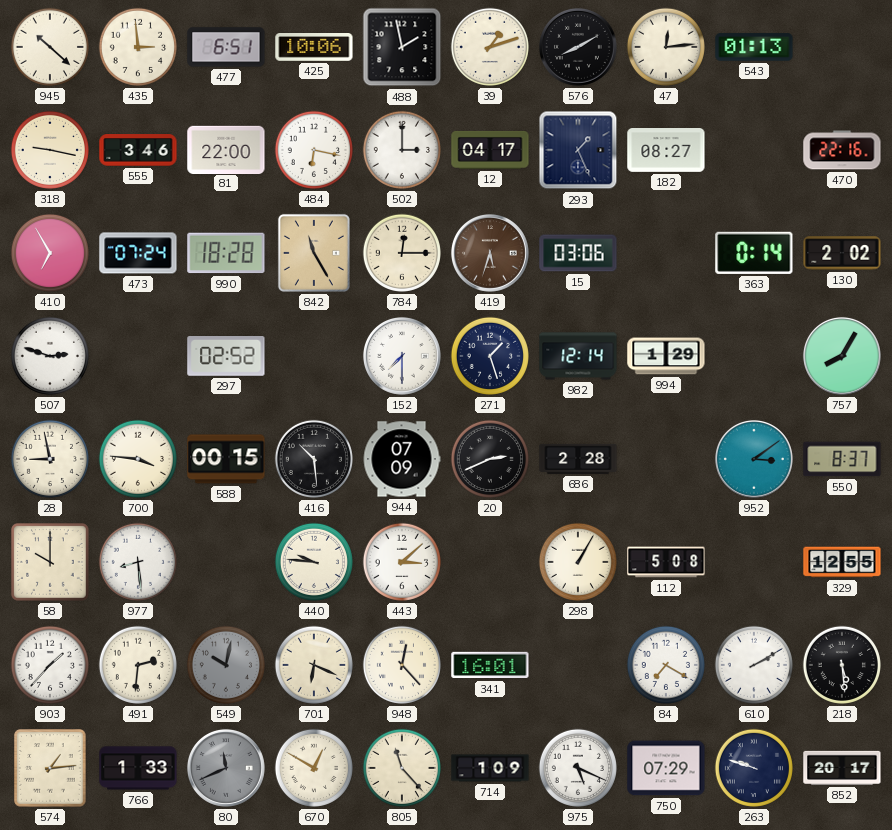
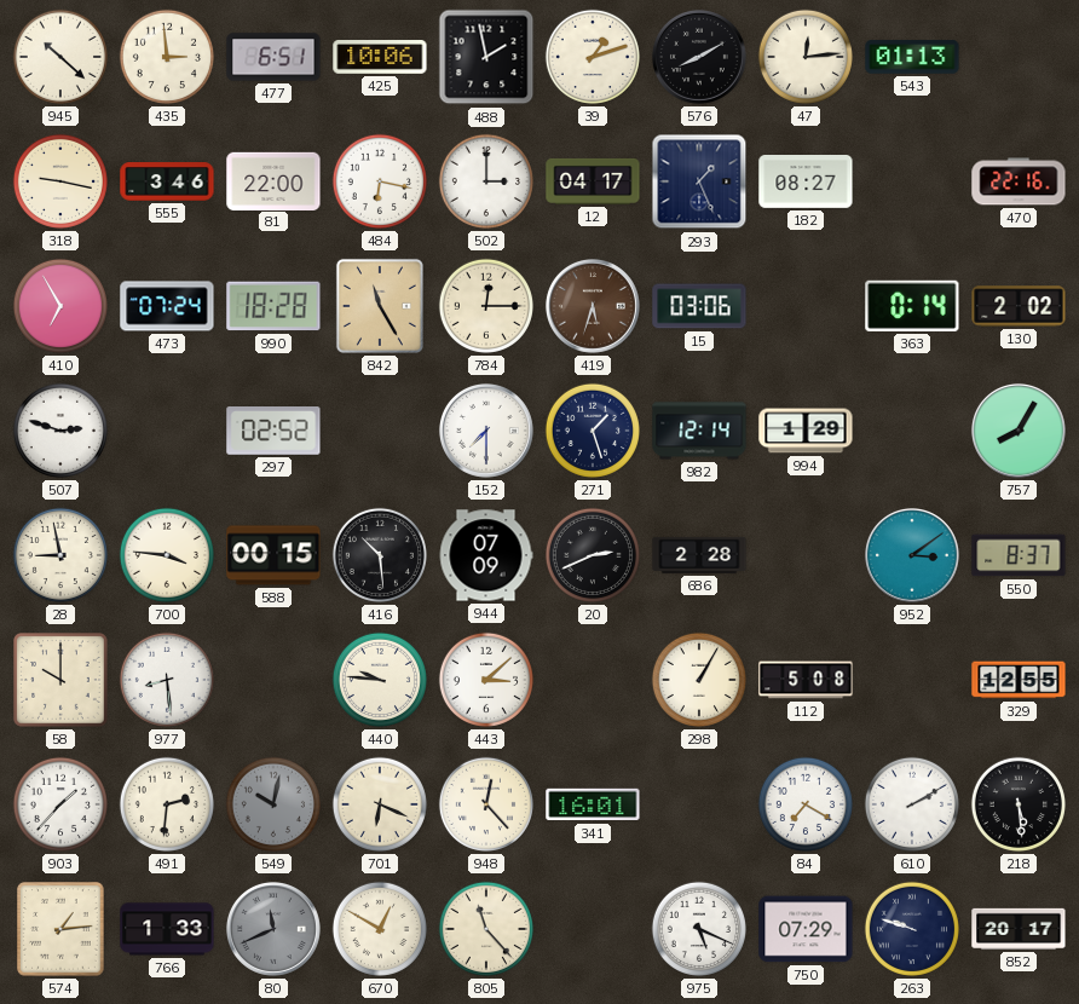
714: 1:09 -> none (490, 768)
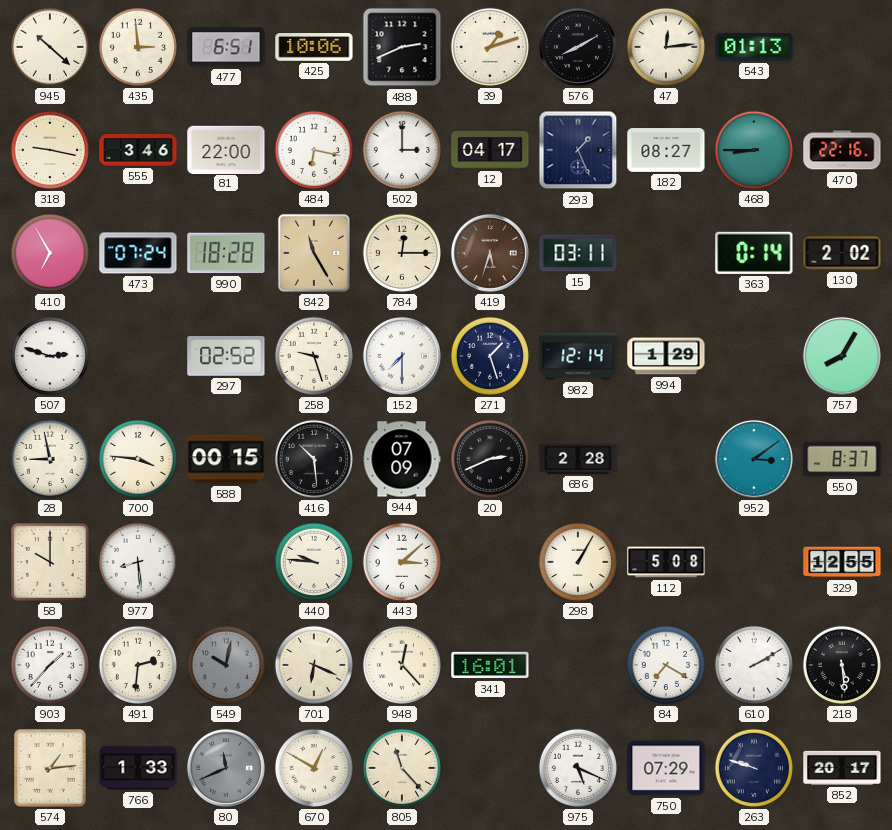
488: 1:58 -> 2:41 (402, 47)
468: none -> 8:45 (754, 150)
15: 03:06 -> 03:11 (578, 253)
258: none -> 9:27 (314, 356)
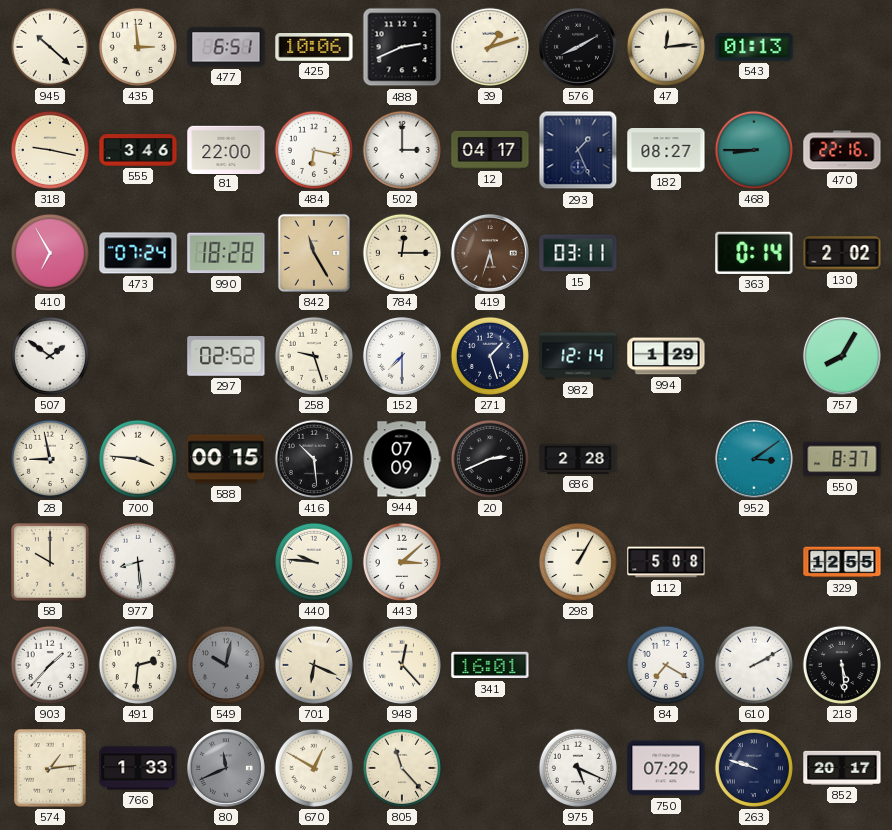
507: 2:48 -> 1:51 (50, 356)
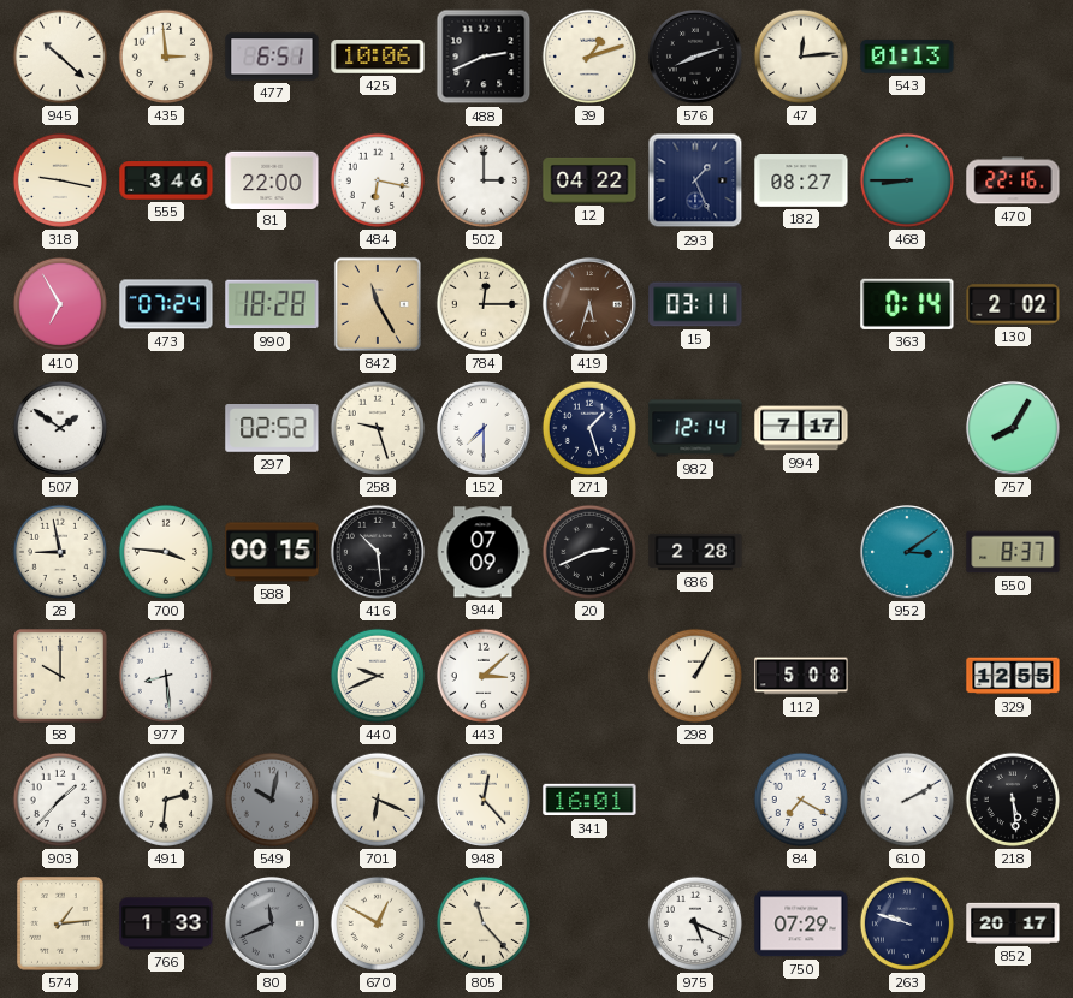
576: 8:10 -> 8:12 (695, 57)
12: 04:17 -> 04:22 (589, 180)
994: 1:29 -> 7:17 (801, 428)
440: 9:46 -> 9:41 (378, 676)
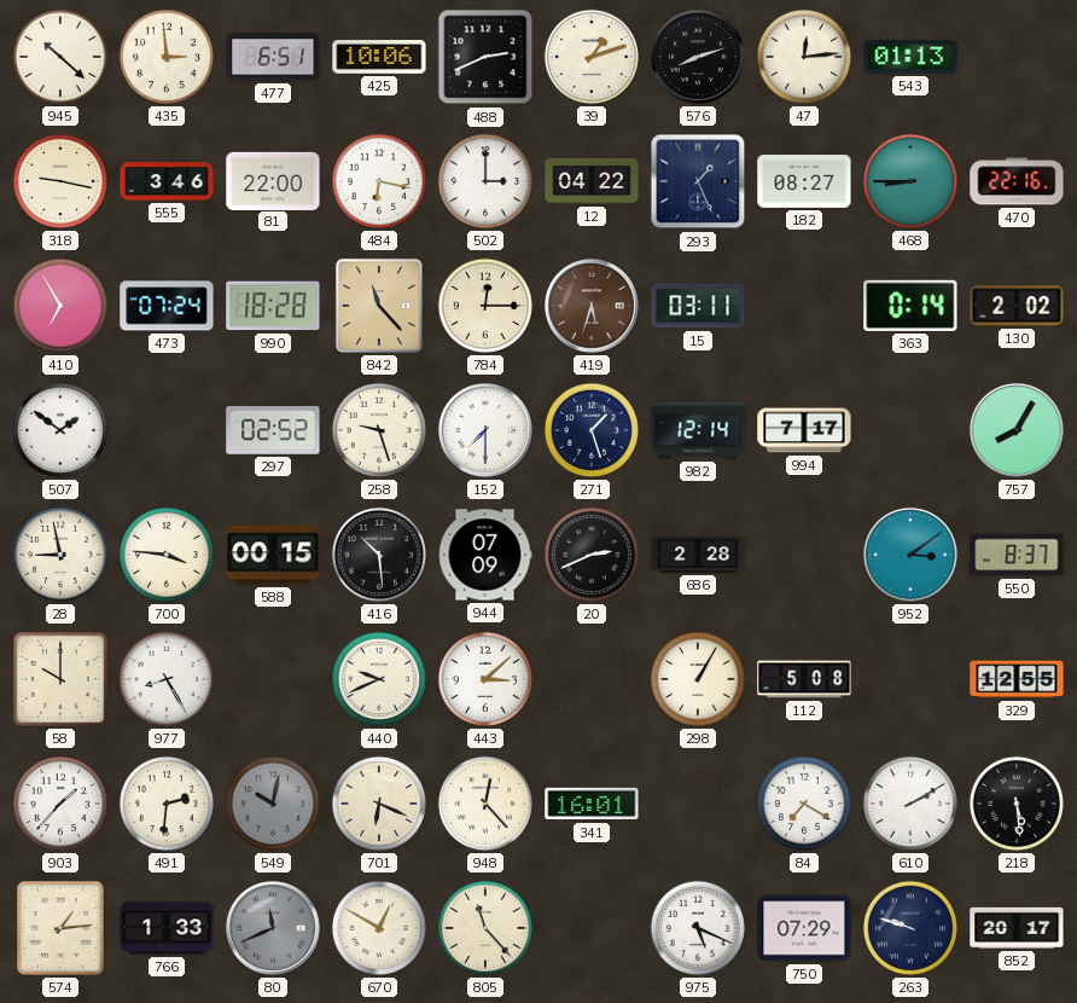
842: 11:25 -> 11:23 (379, 306)
977: 8:29 -> 8:25 (167, 679)
